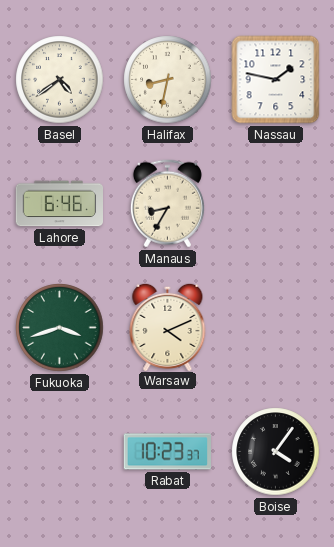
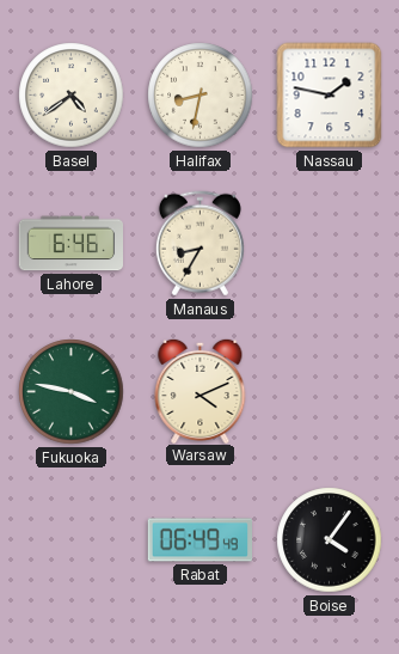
Fukuoka: 3:42 -> 3:47 (72, 392)
Rabat: 10:23 -> 06:49 (199, 540)
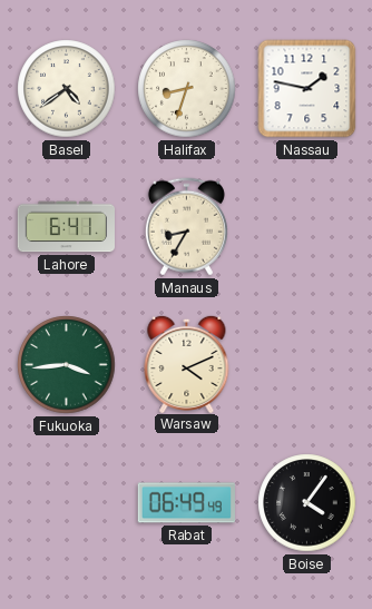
Halifax: 8:32 -> 8:33 (187, 89)
Lahore: 6:46 -> 6:41 (66, 227)
Fukuoka: 3:47 -> 3:44 (67, 365)
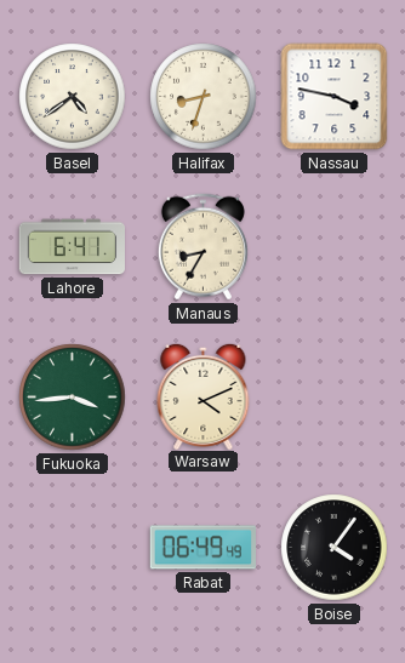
Nassau: 1:47 -> 3:47 (335, 97)
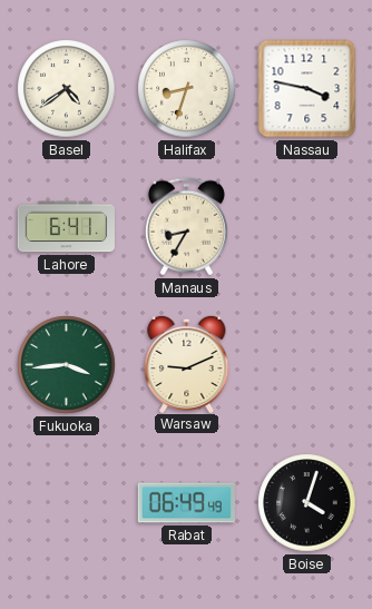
Warsaw: 4:11 -> 9:11 (187, 363)
Boise: 4:06 -> 4:03 (307, 503)
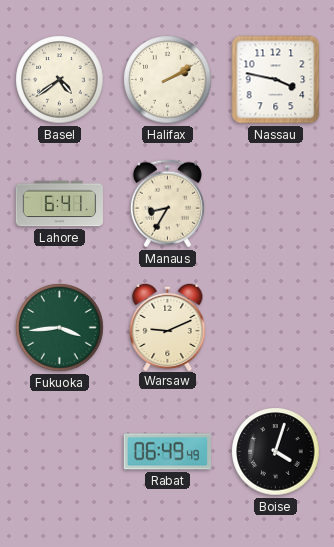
Halifax: 8:33 -> 2:10 (168, 80)
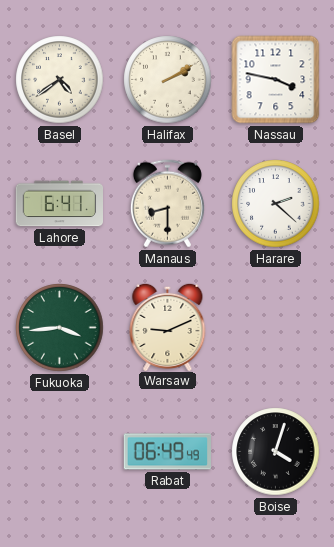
Manaus: 8:35 -> 8:30 (167, 204)
Harare: none -> 2:22 (276, 204)
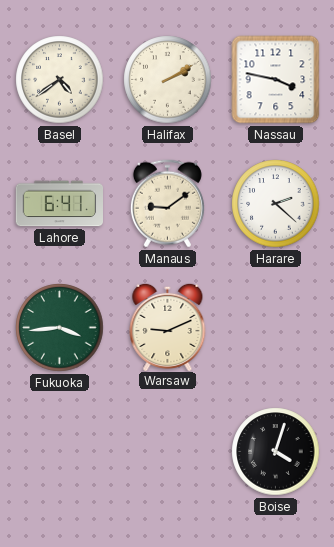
Manaus: 8:30 -> 9:09 (167, 204)
Rabat: 06:49 -> none (167, 452)
